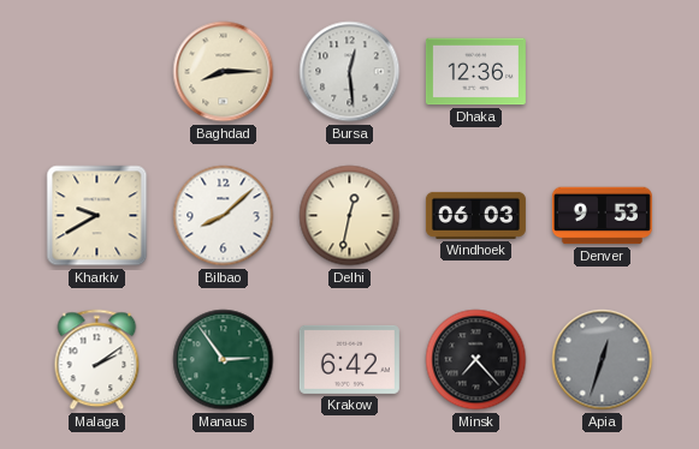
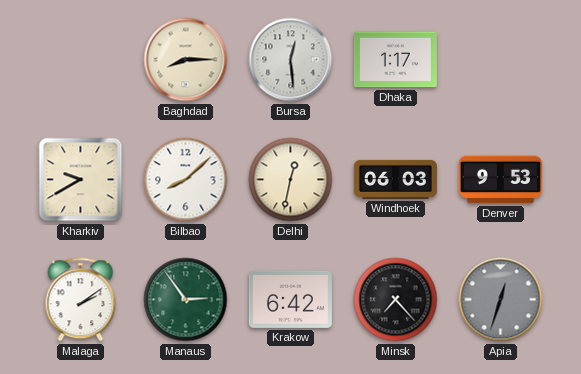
Dhaka: 12:36 -> 1:17 (395, 60)
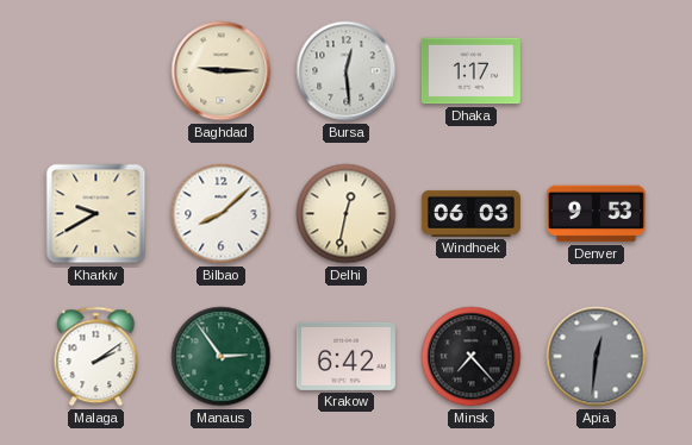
Baghdad: 8:15 -> 9:15 (222, 71)
Apia: 12:33 -> 12:31 (597, 357)
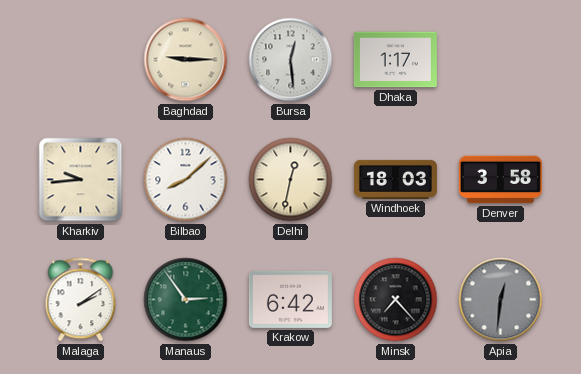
Kharkiv: 9:40 -> 9:44 (81, 180)
Windhoek: 06:03 -> 18:03 (395, 179)
Denver: 9:53 -> 3:58 (500, 180)
